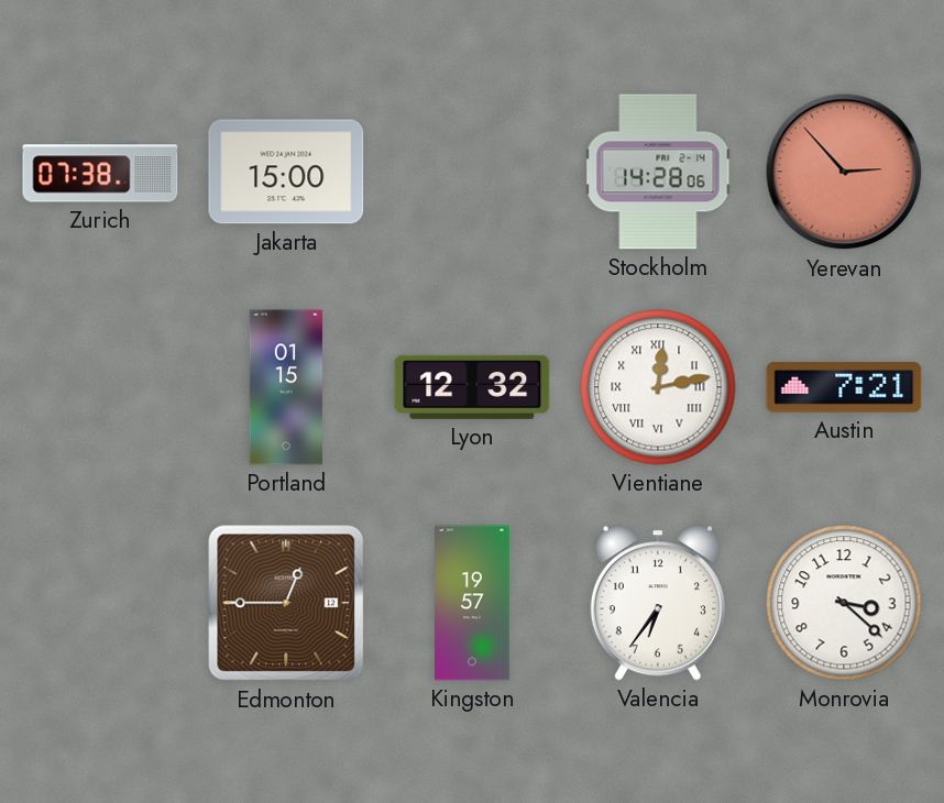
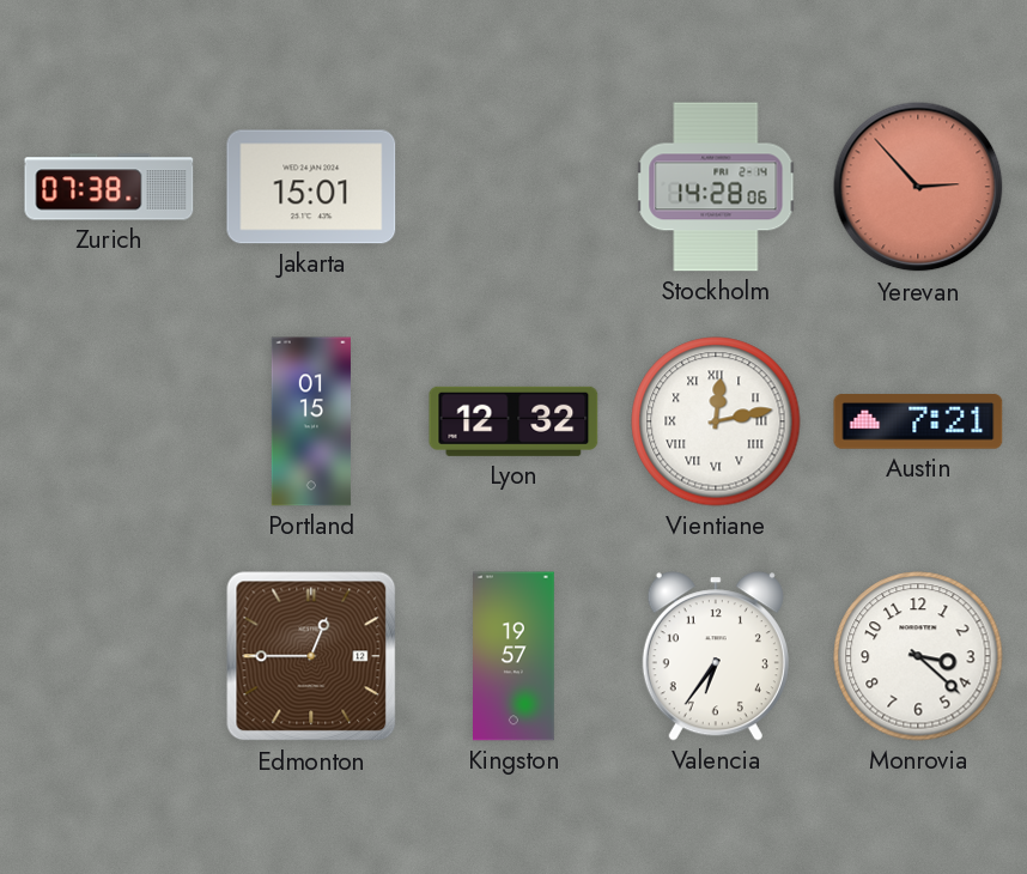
Jakarta: 15:00 -> 15:01 (311, 187)
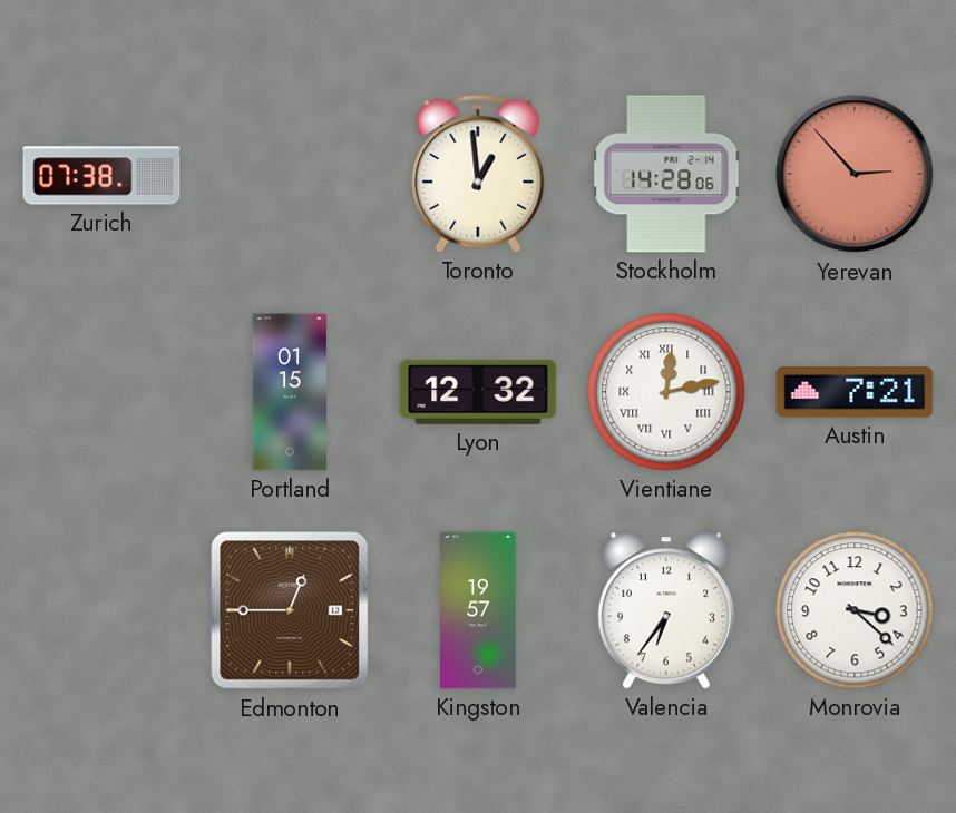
Jakarta: 15:01 -> none (311, 187)
Toronto: none -> 12:59 (478, 174)
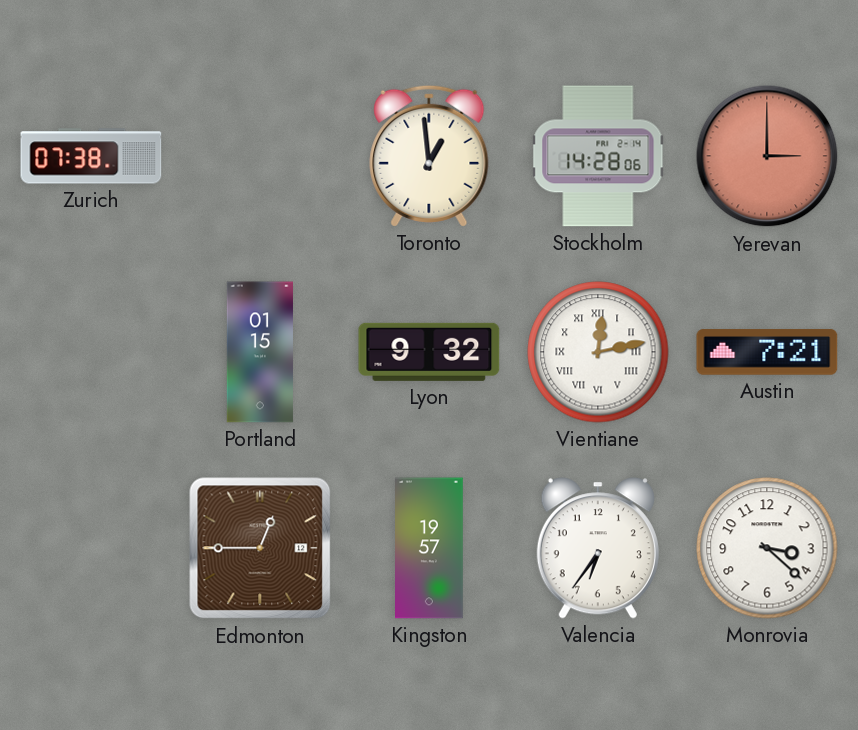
Yerevan: 2:53 -> 3:00 (767, 156)
Lyon: 12:32 -> 9:32 (429, 352)
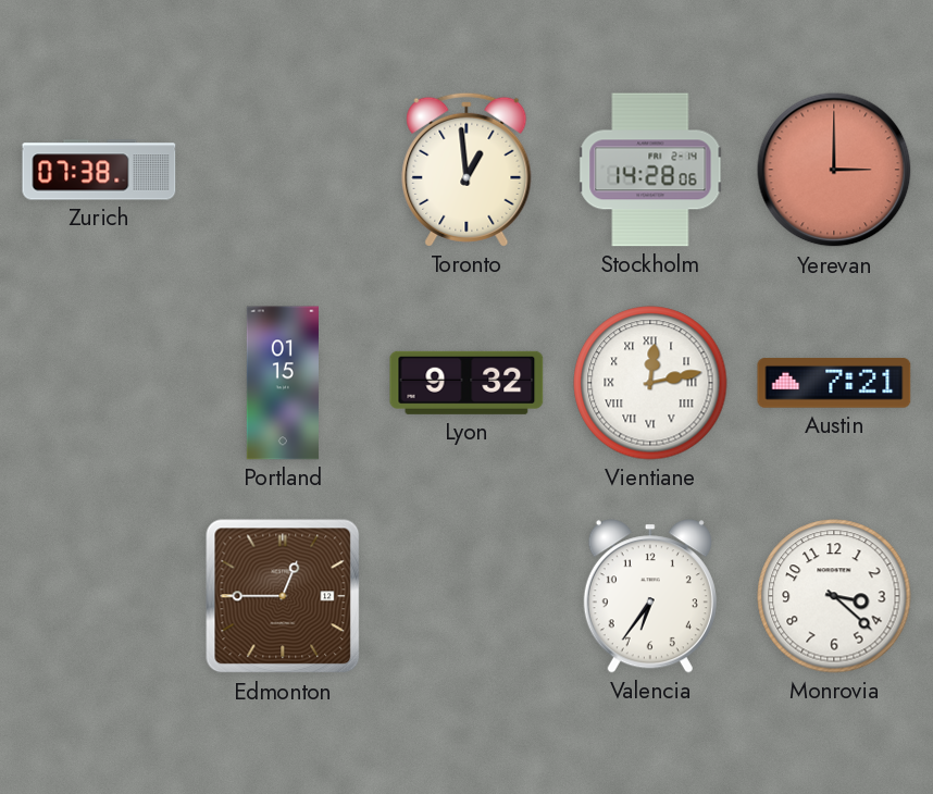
Kingston: 19:57 -> none (430, 548)
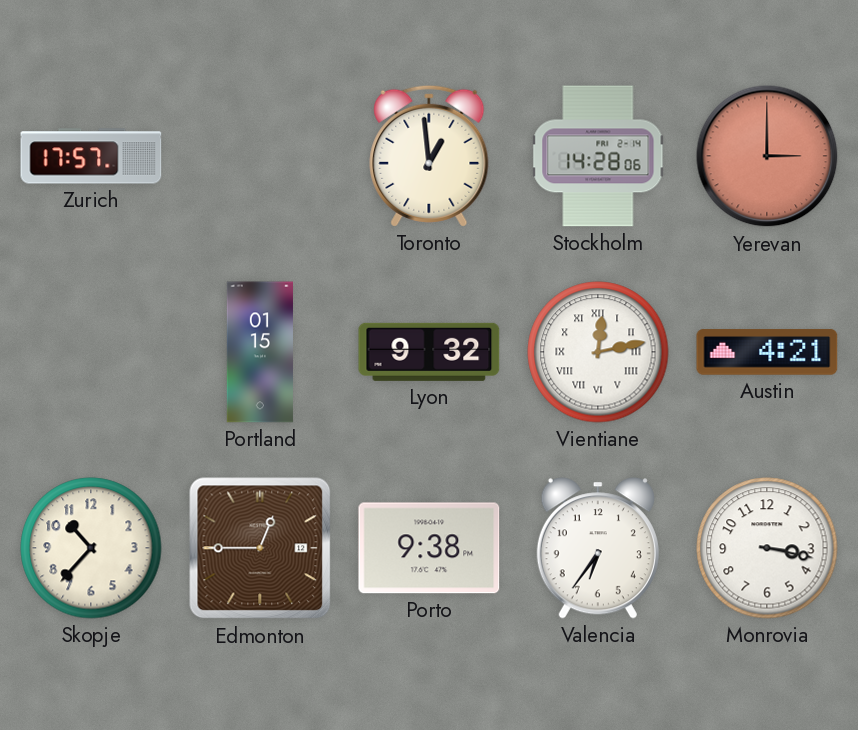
Zurich: 07:38 -> 17:57 (91, 156)
Austin: 7:21 -> 4:21 (767, 352)
Skopje: none -> 10:37 (91, 548)
Porto: none -> 9:38 (429, 548)
Monrovia: 3:22 -> 3:17 (767, 548)
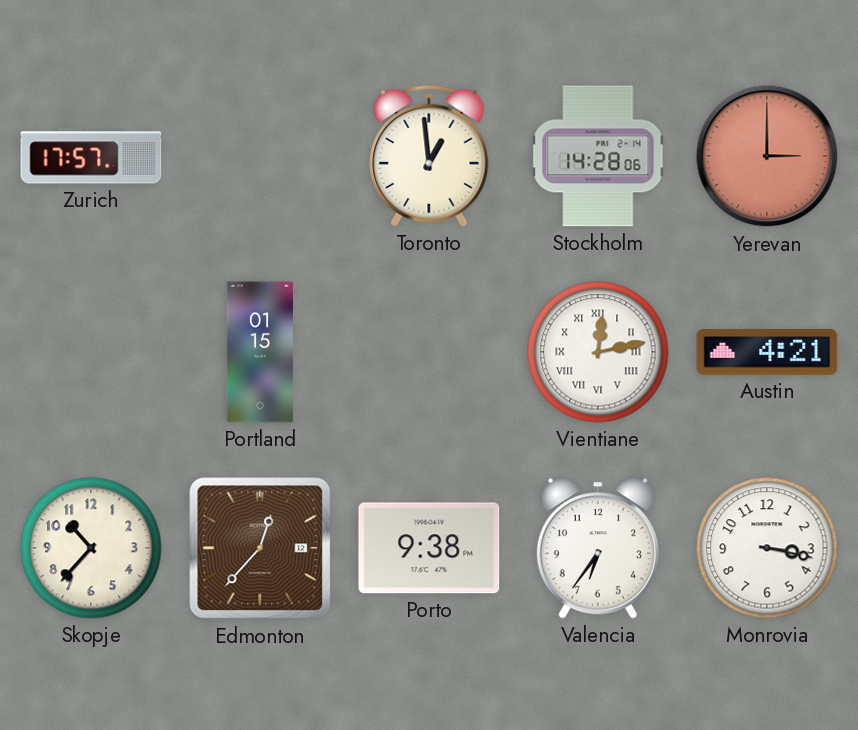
Lyon: 9:32 -> none (429, 352)
Edmonton: 12:45 -> 12:37 (260, 548)
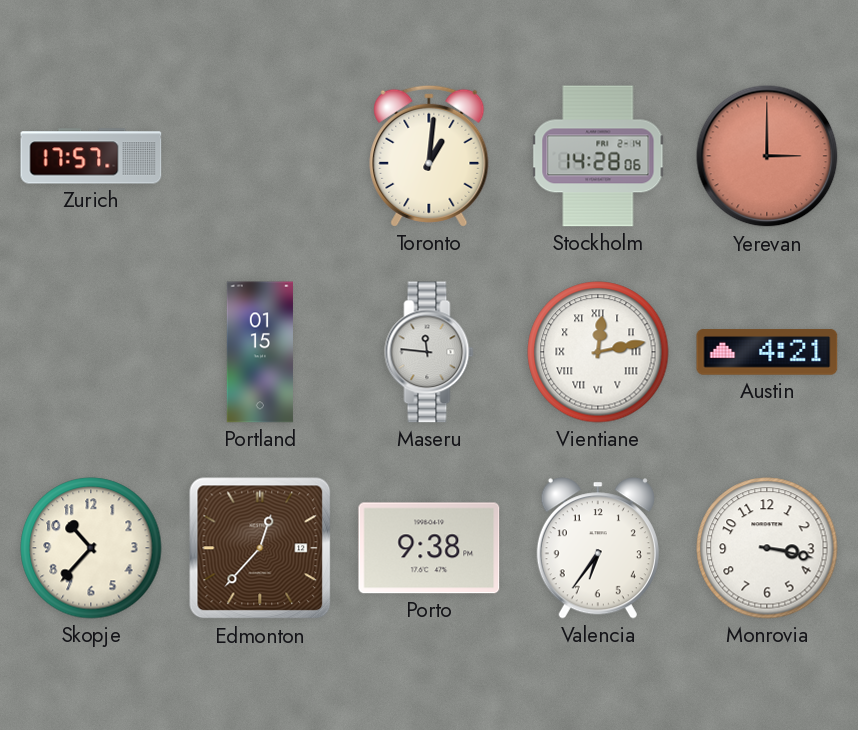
Toronto: 12:59 -> 1:01 (429, 156)
Maseru: none -> 11:46 (429, 352)
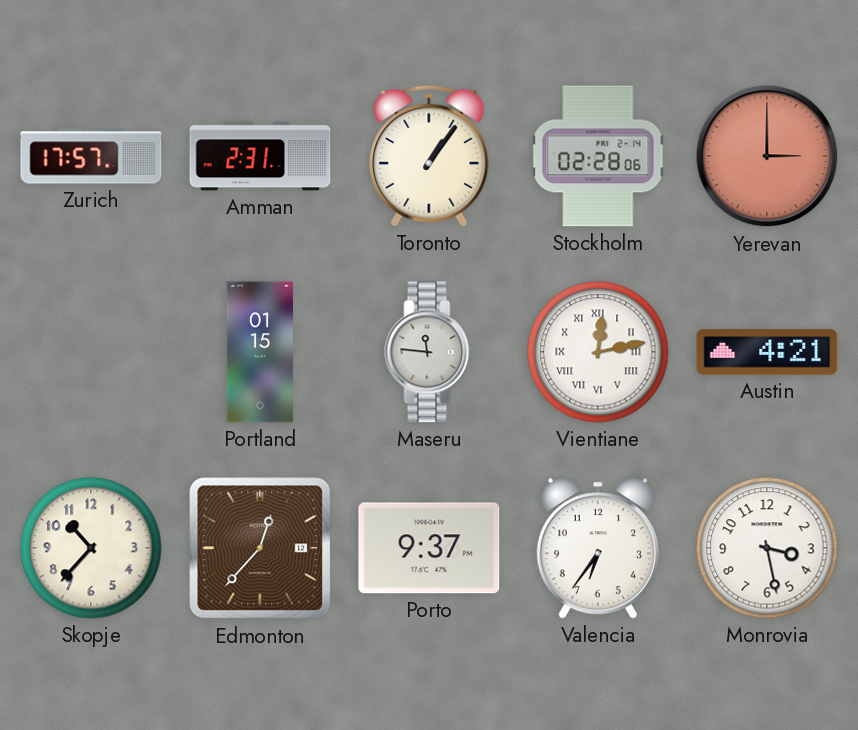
Amman: none -> 2:31 (260, 156)
Toronto: 1:01 -> 1:06 (429, 156)
Stockholm: 14:28 -> 02:28 (598, 156)
Porto: 9:38 -> 9:37 (429, 548)
Monrovia: 3:17 -> 3:28 (767, 548)
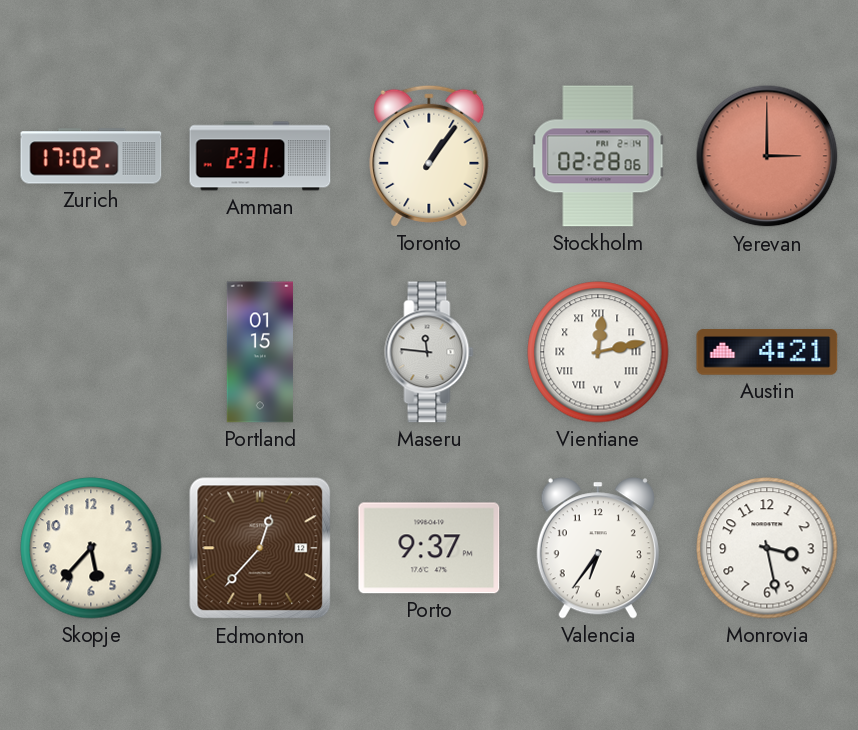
Zurich: 17:57 -> 17:02 (91, 156)
Skopje: 10:37 -> 5:37 (91, 548)
